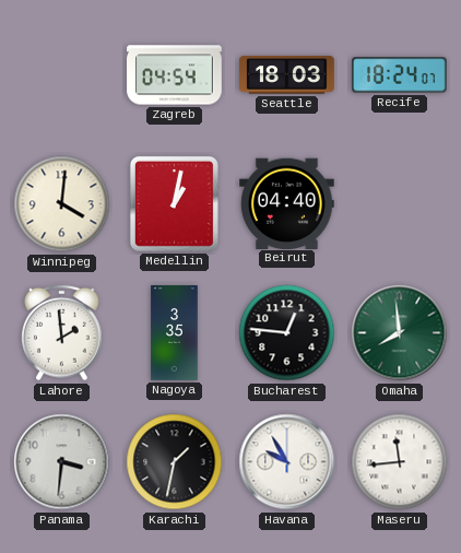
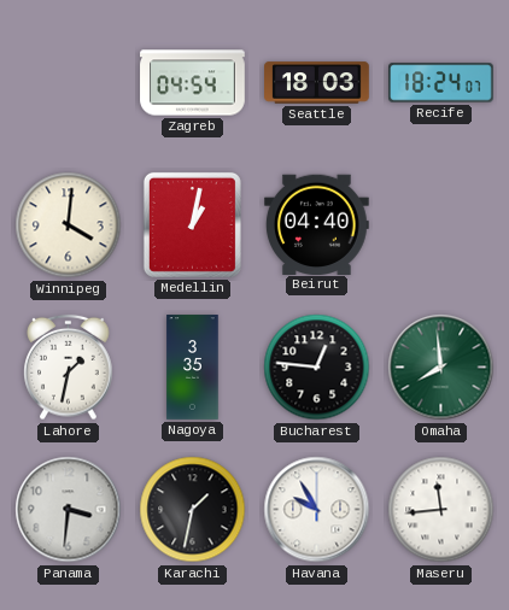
Lahore: 1:59 -> 1:32 (69, 368)
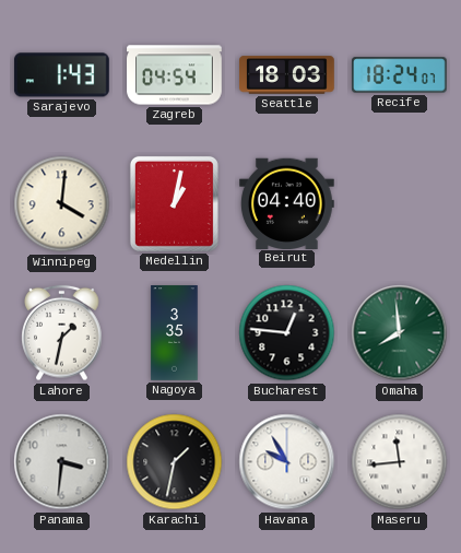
Sarajevo: none -> 1:43 (61, 75)
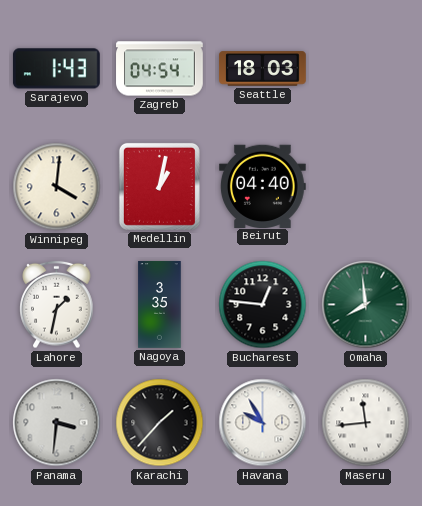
Recife: 18:24 -> none (400, 75)
Karachi: 1:32 -> 1:37 (160, 423)
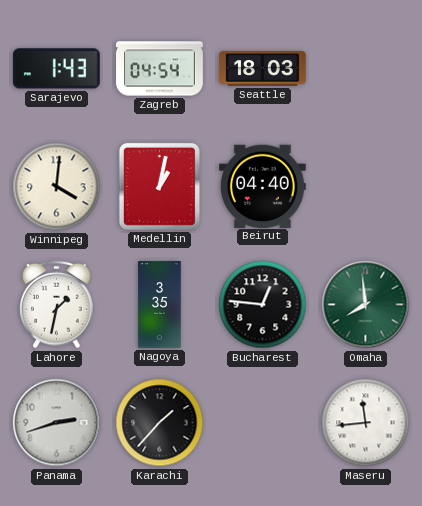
Panama: 3:31 -> 2:42 (57, 423)
Havana: 9:55 -> none (263, 423)
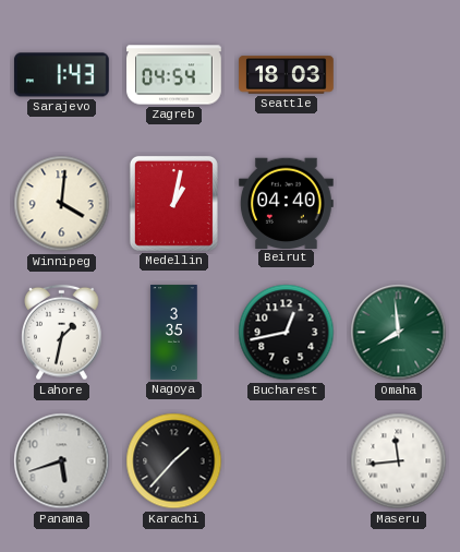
Bucharest: 12:46 -> 12:43 (287, 333)
Panama: 2:42 -> 5:42 (62, 461)
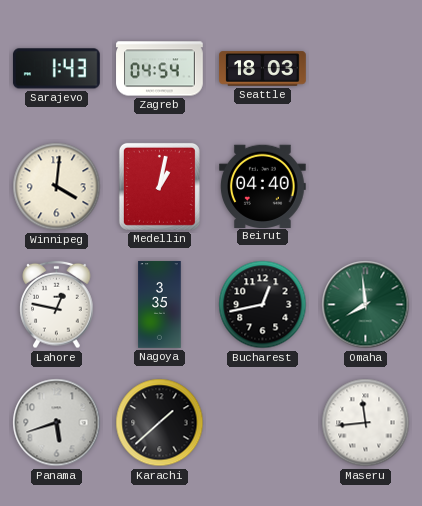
Lahore: 1:32 -> 12:47 (57, 305)
Karachi: 1:37 -> 1:38 (160, 423)
